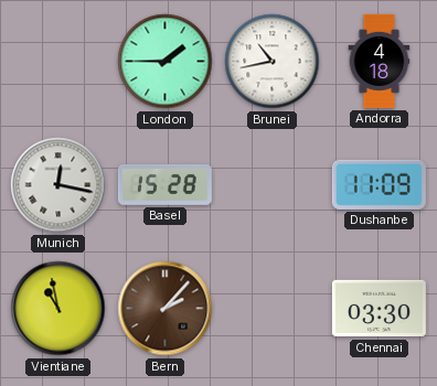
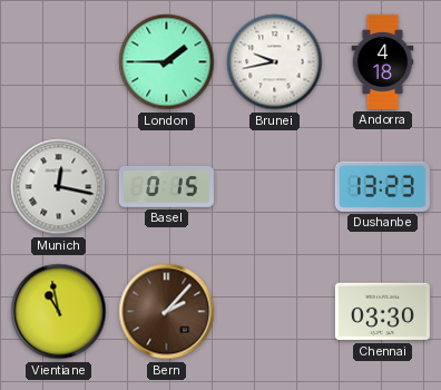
Brunei: 10:43 -> 9:43 (275, 62)
Basel: 15:28 -> 0:15 (166, 186)
Dushanbe: 11:09 -> 13:23 (382, 186)
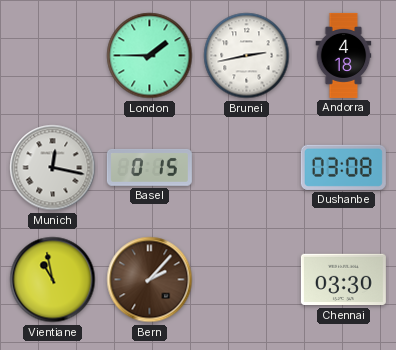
Brunei: 9:43 -> 2:43 (247, 56)
Dushanbe: 13:23 -> 03:08 (343, 167)
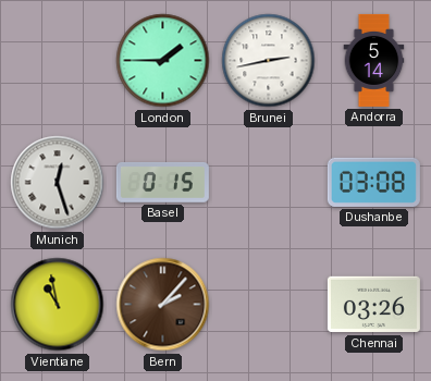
Andorra: 4:18 -> 5:14 (374, 60)
Munich: 12:17 -> 12:27 (58, 183)
Chennai: 03:30 -> 03:26 (373, 305)
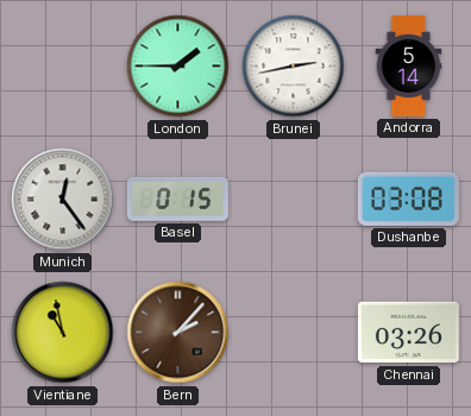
Munich: 12:27 -> 12:24 (63, 200)
